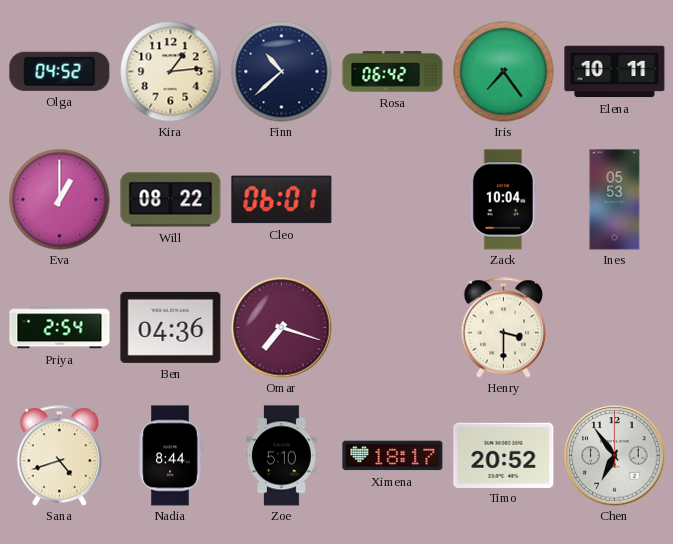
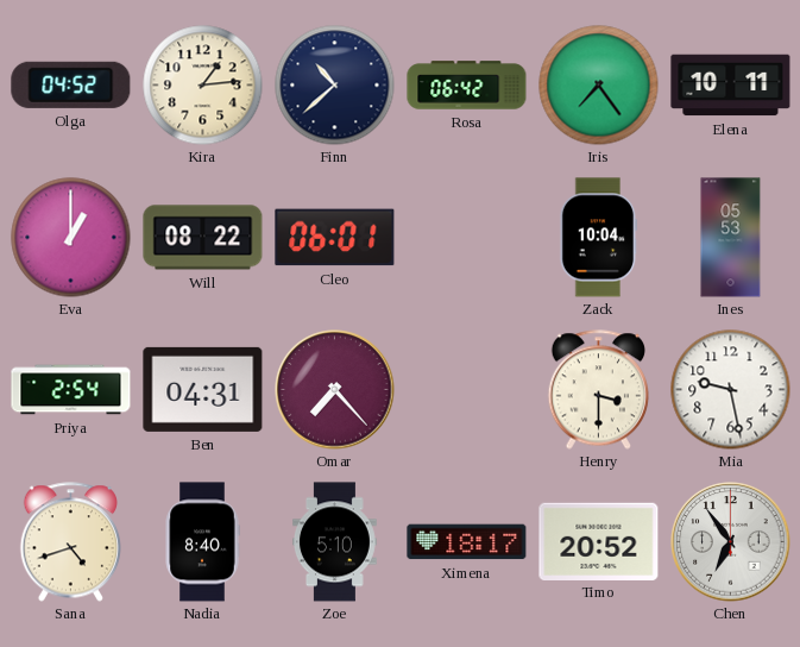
Ben: 04:36 -> 04:31 (203, 389)
Omar: 7:18 -> 7:23 (335, 390)
Mia: none -> 9:28 (731, 390)
Nadia: 8:44 -> 8:40 (202, 542)
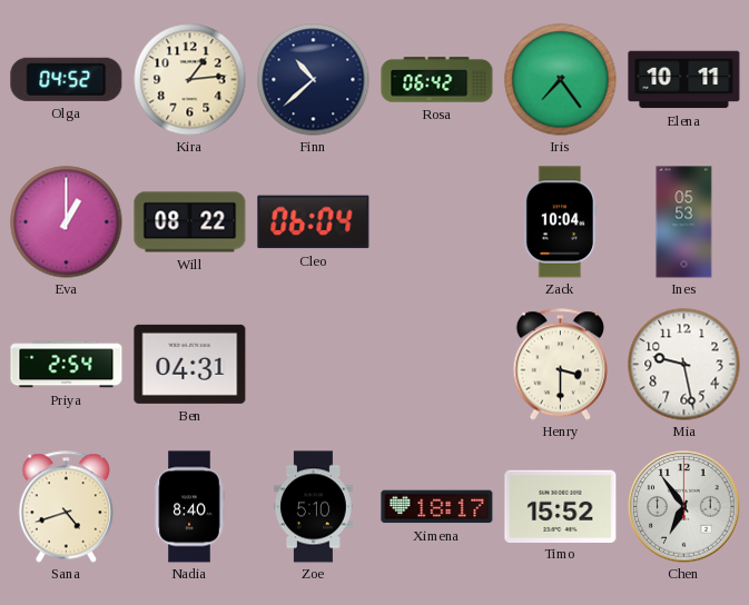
Cleo: 06:01 -> 06:04 (314, 222)
Omar: 7:23 -> none (335, 390)
Timo: 20:52 -> 15:52 (561, 506)
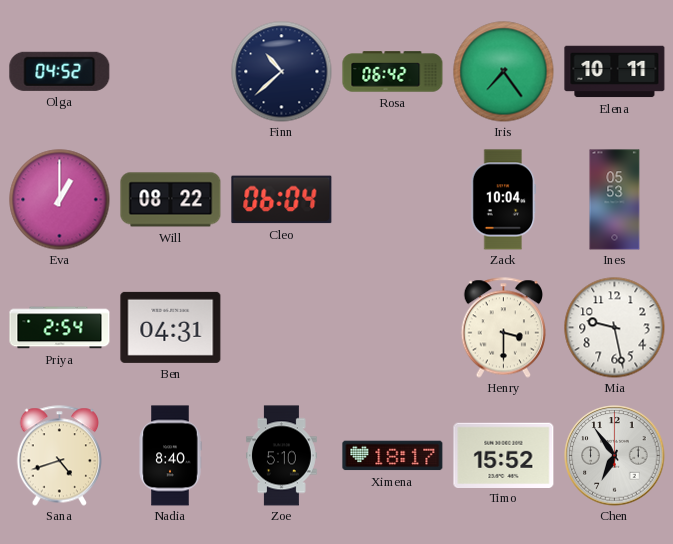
Kira: 1:14 -> none (190, 80)
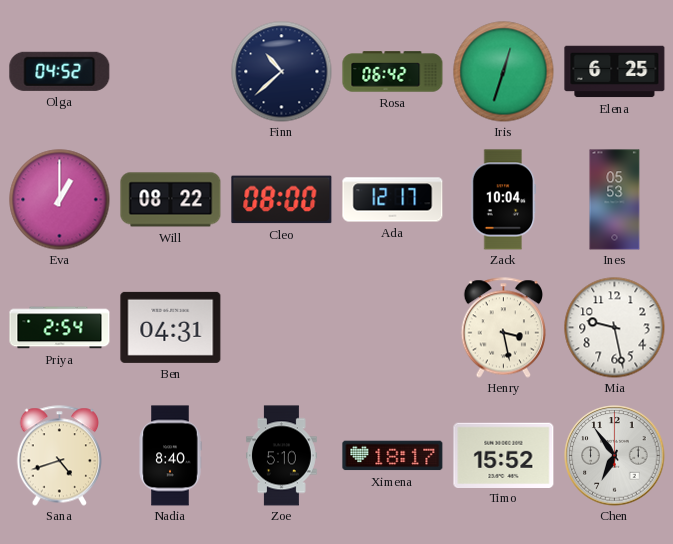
Iris: 7:24 -> 12:33 (504, 72)
Elena: 10:11 -> 6:25 (615, 72)
Cleo: 06:04 -> 08:00 (282, 200)
Ada: none -> 12:17 (393, 200)
Henry: 3:30 -> 3:28 (503, 328)
